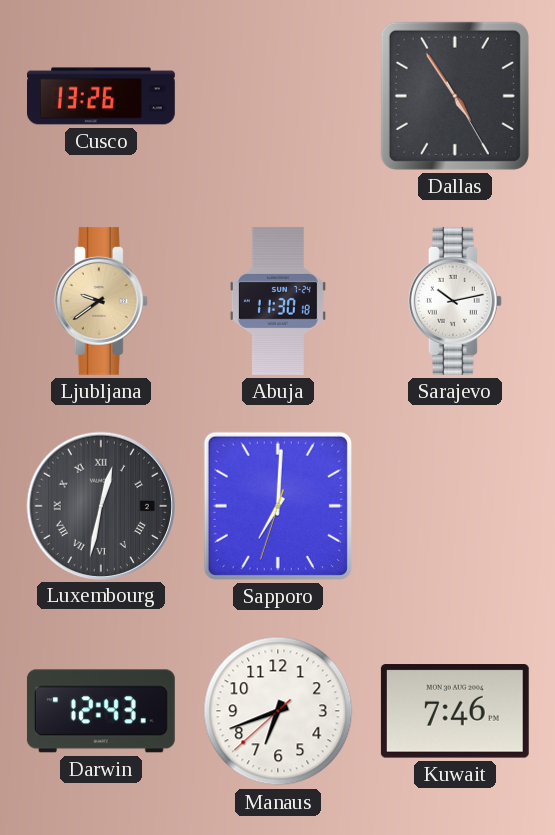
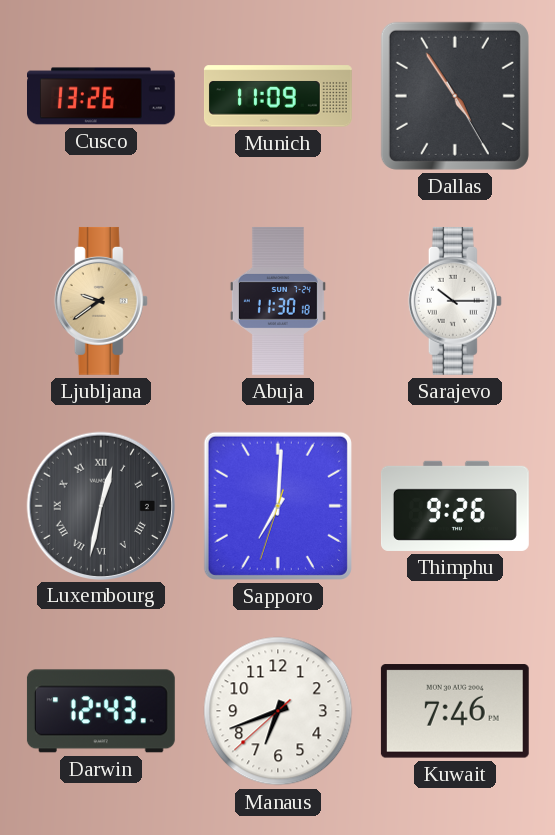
Munich: none -> 11:09 (278, 96)
Sarajevo: 10:13 -> 10:15 (455, 301)
Thimphu: none -> 9:26 (455, 506)
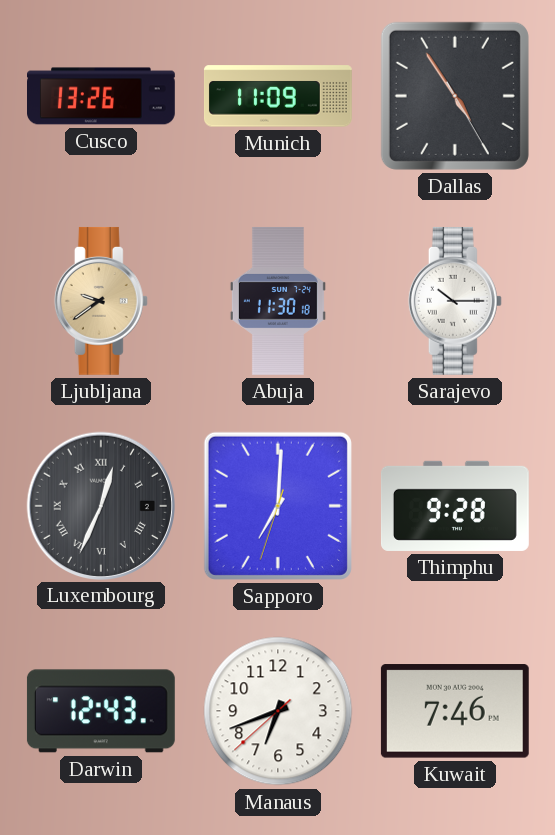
Luxembourg: 12:32 -> 12:34 (100, 505)
Thimphu: 9:26 -> 9:28 (455, 506)
